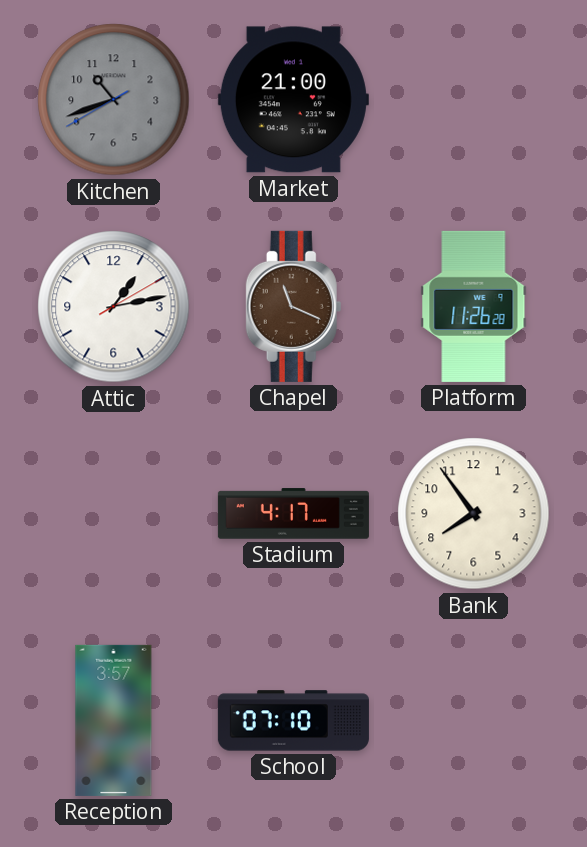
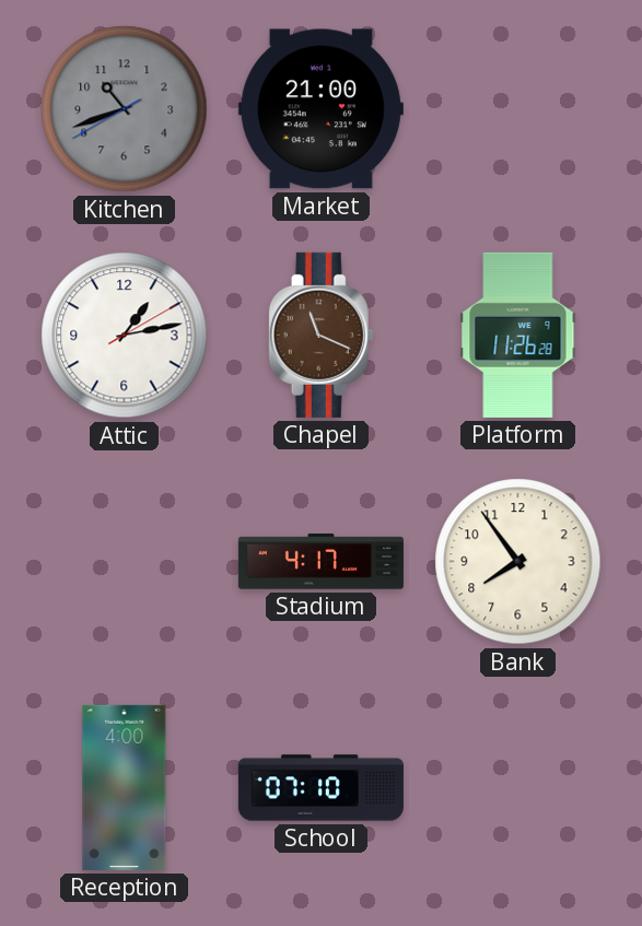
Reception: 3:57 -> 4:00 (125, 787)
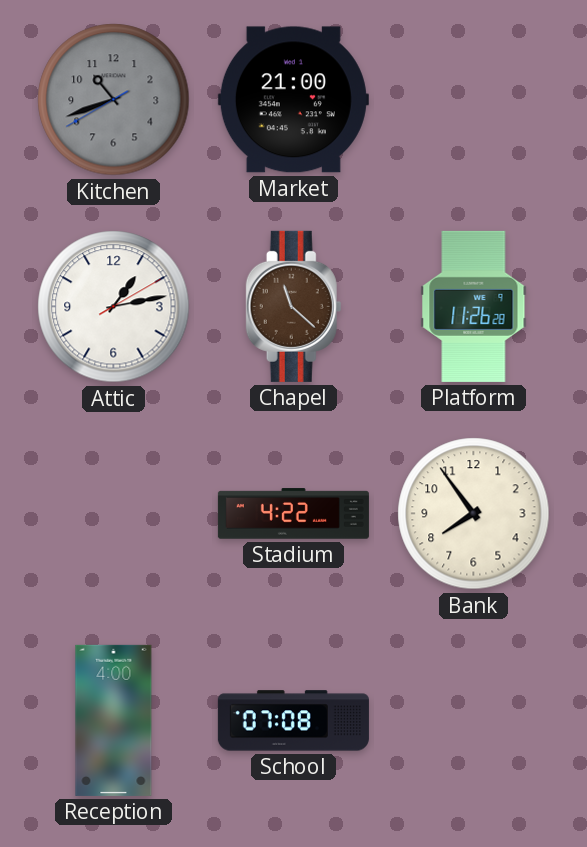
Chapel: 11:19 -> 11:22 (294, 306)
Stadium: 4:17 -> 4:22 (293, 514)
School: 07:10 -> 07:08 (293, 721)
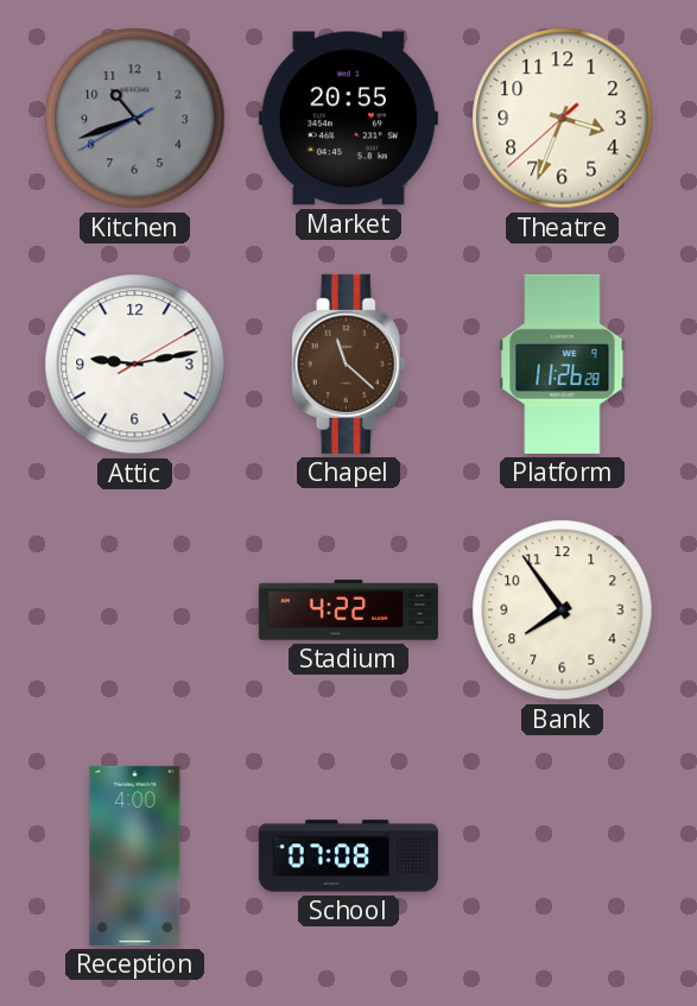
Market: 21:00 -> 20:55 (348, 119)
Theatre: none -> 3:33 (563, 119)
Attic: 1:13 -> 9:13 (135, 365)
